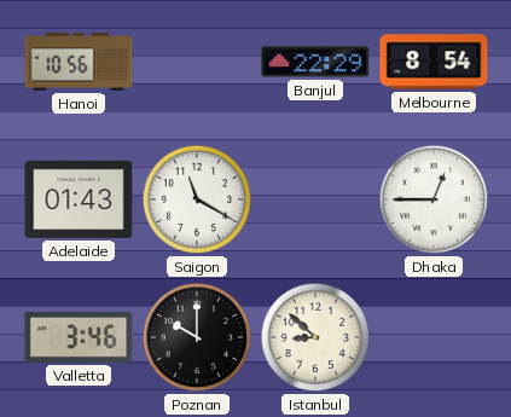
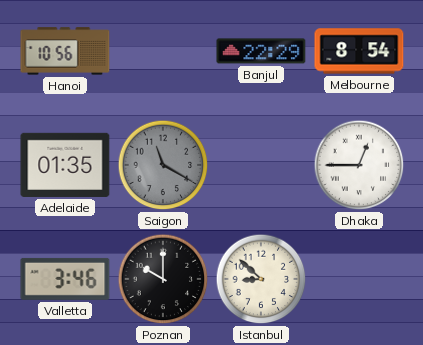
Adelaide: 01:43 -> 01:35 (65, 165)
Saigon dial: white -> grey (163, 165)
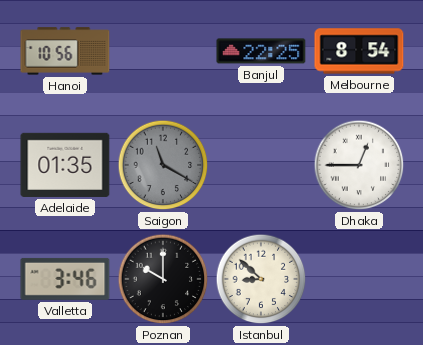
Banjul: 22:29 -> 22:25 (261, 51)
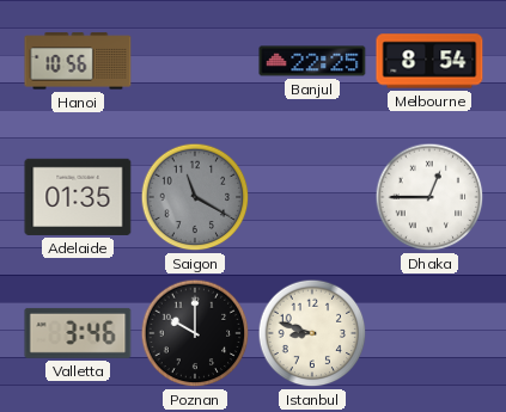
Istanbul: 8:52 -> 8:48 (312, 333)
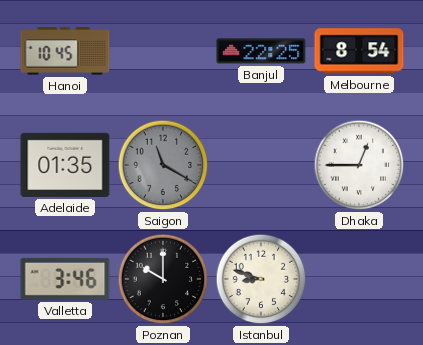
Hanoi: 10:56 -> 10:45 (65, 51)
